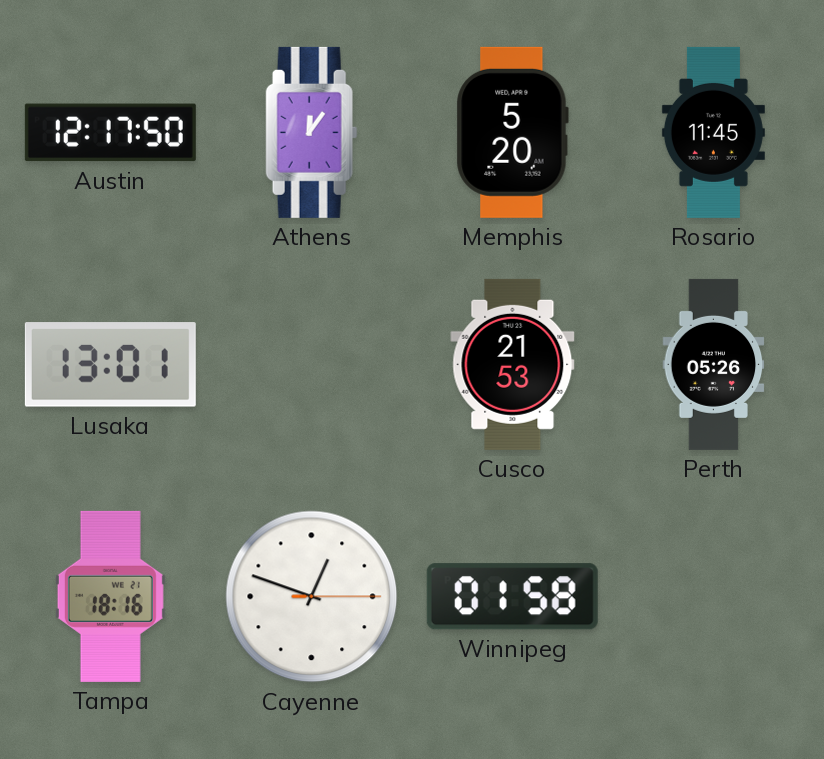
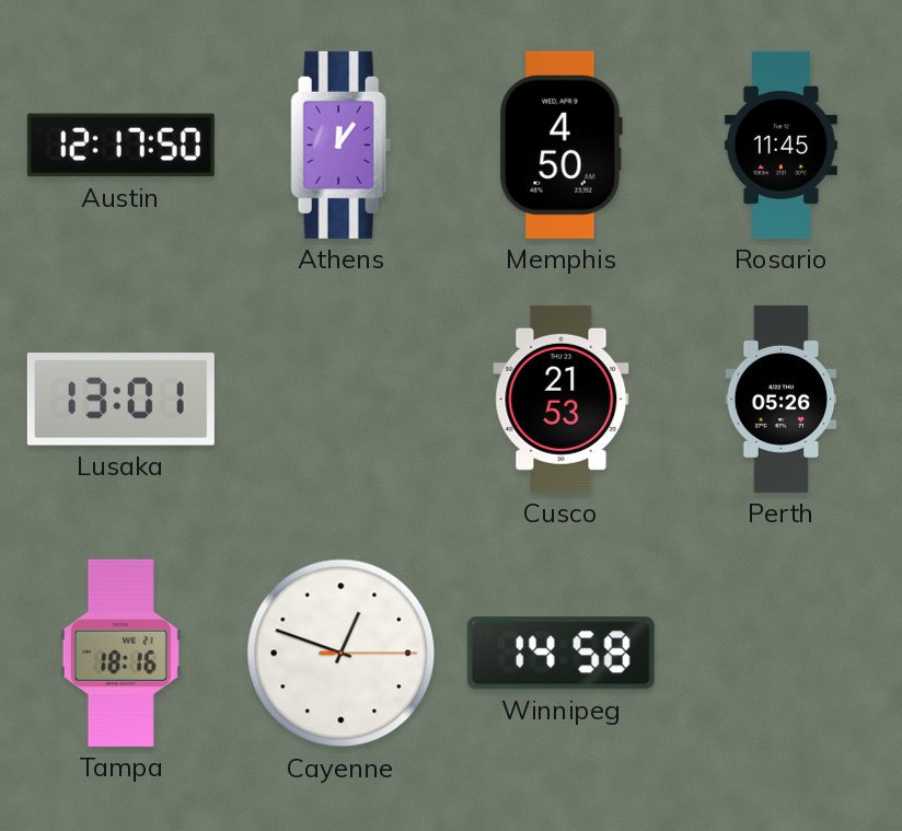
Memphis: 5:20 -> 4:50 (560, 145)
Winnipeg: 01:58 -> 14:58 (560, 654)
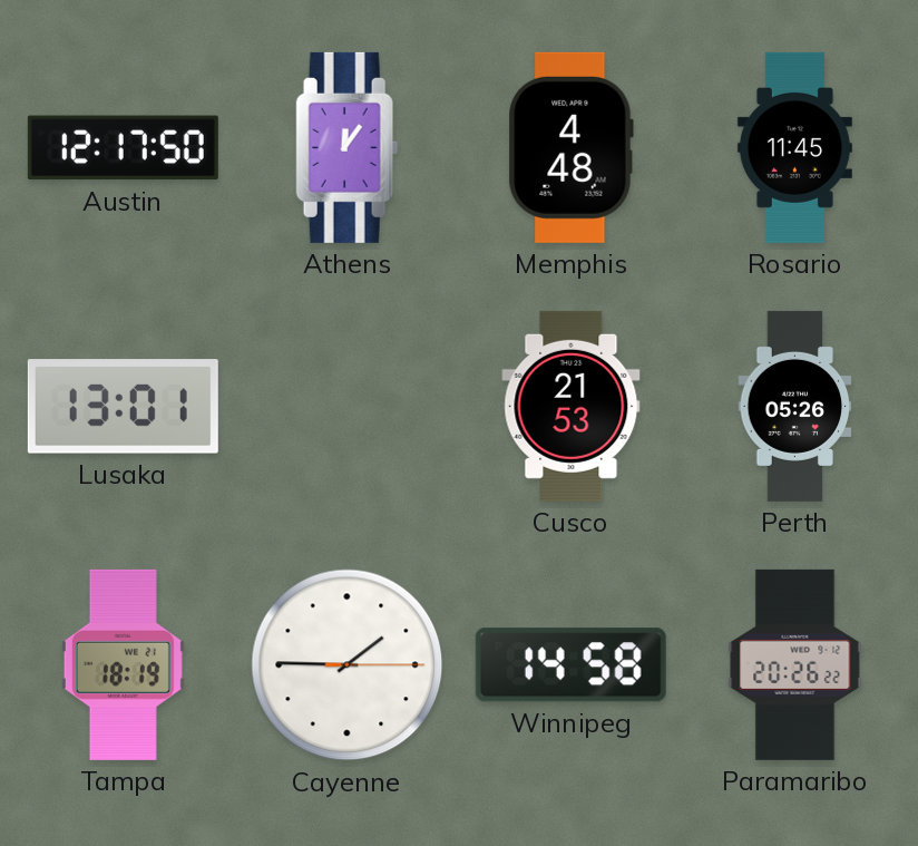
Memphis: 4:50 -> 4:48 (570, 147)
Tampa: 18:16 -> 18:19 (123, 664)
Cayenne: 12:48 -> 1:45 (348, 665)
Paramaribo: none -> 20:26 (795, 664)
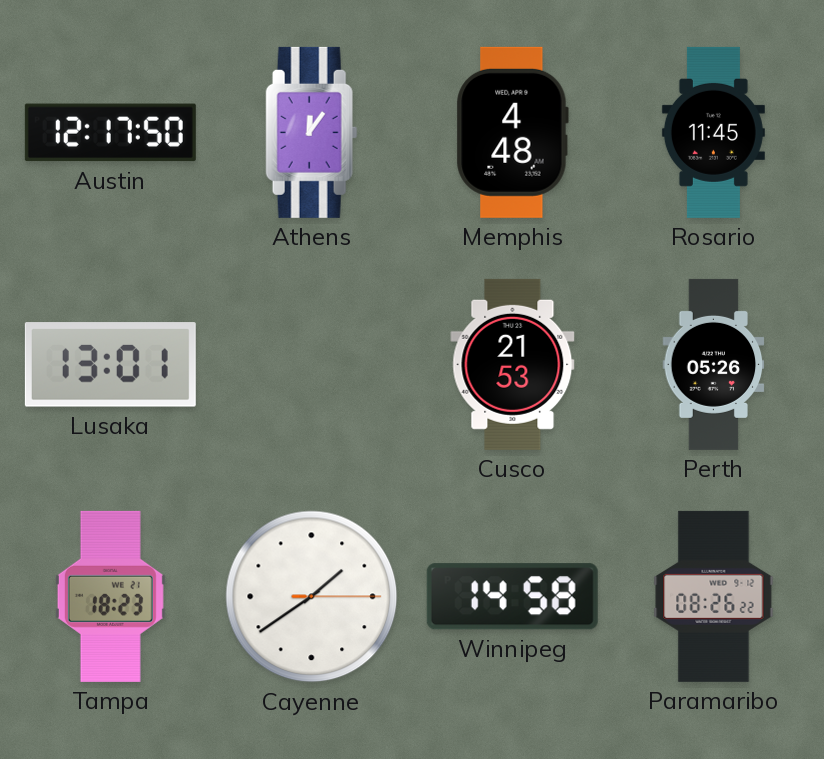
Tampa: 18:19 -> 18:23 (110, 596)
Cayenne: 1:45 -> 1:39 (312, 597)
Paramaribo: 20:26 -> 08:26 (714, 596)
